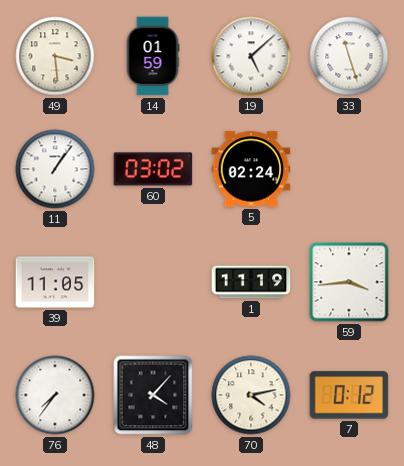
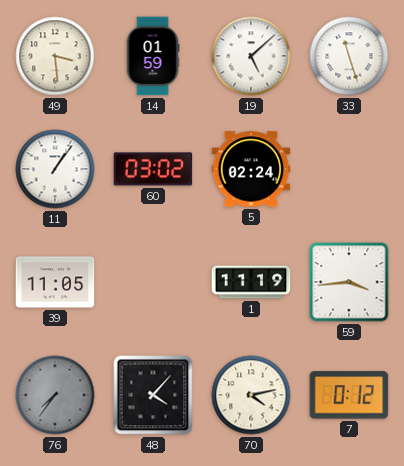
76 dial: white -> grey (55, 395)
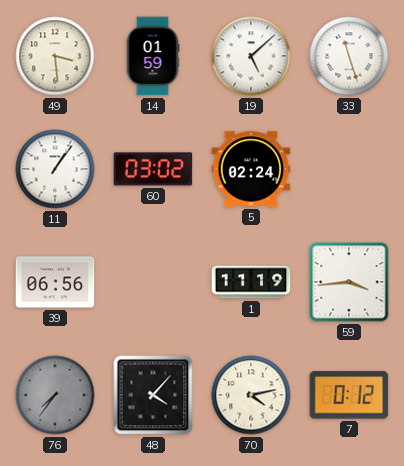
39: 11:05 -> 06:56 (55, 282)
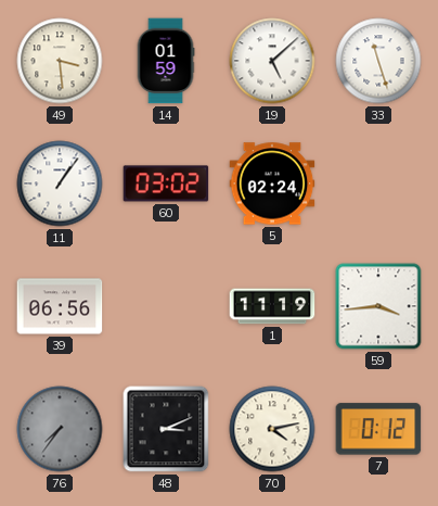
48: 4:07 -> 3:11 (166, 429)
